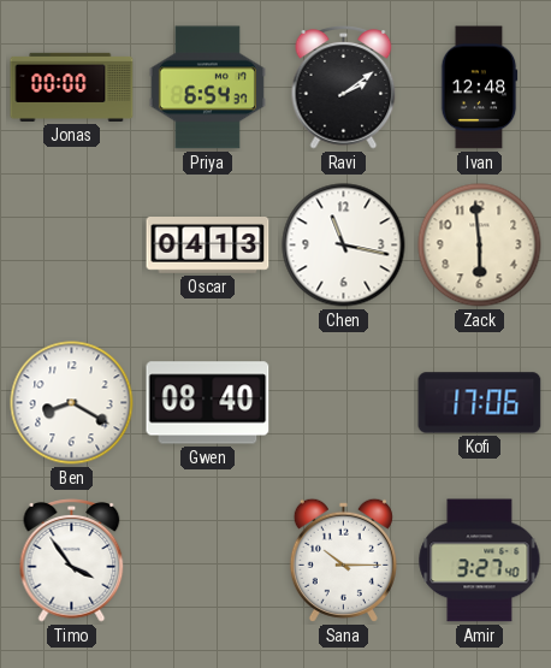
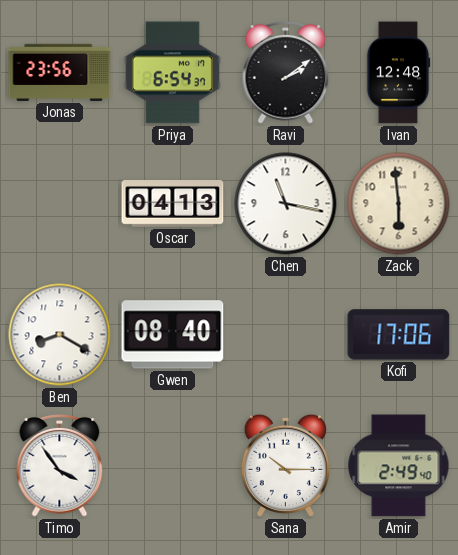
Jonas: 00:00 -> 23:56 (60, 72)
Amir: 3:27 -> 2:49 (399, 466)
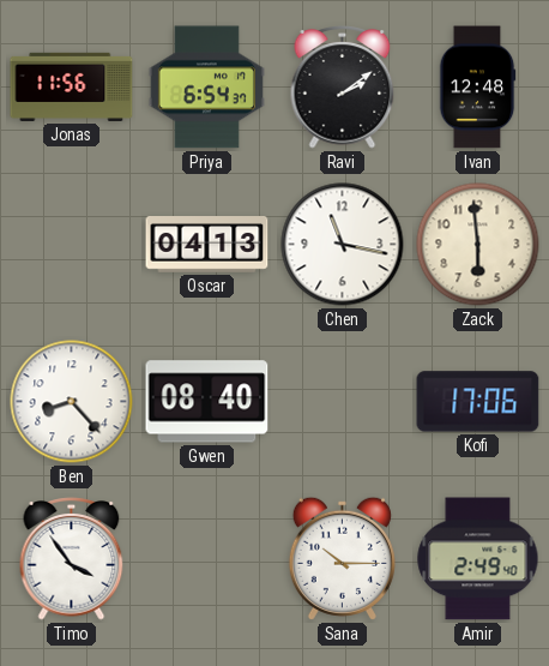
Jonas: 23:56 -> 11:56 (72, 86)
Ben: 8:20 -> 8:23 (72, 402)
